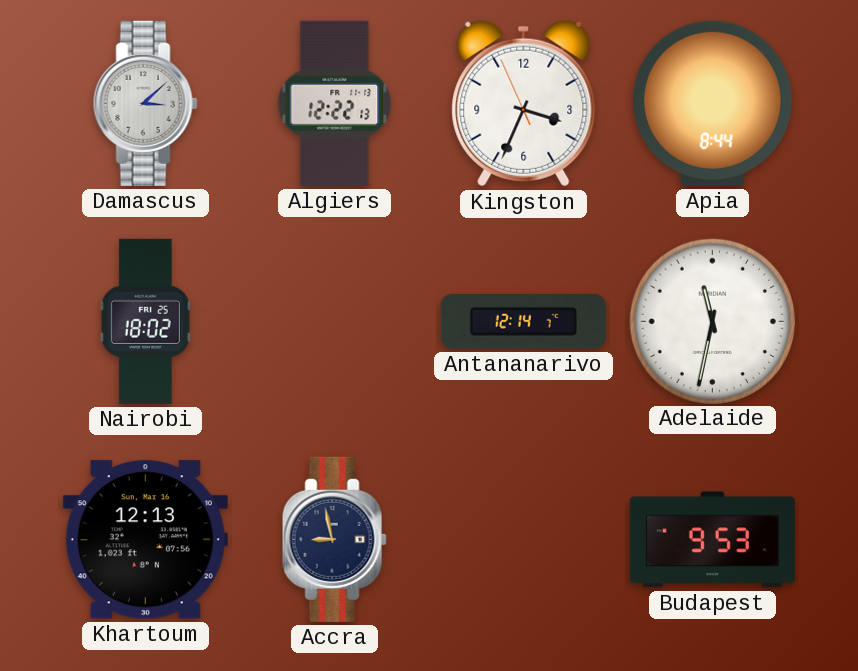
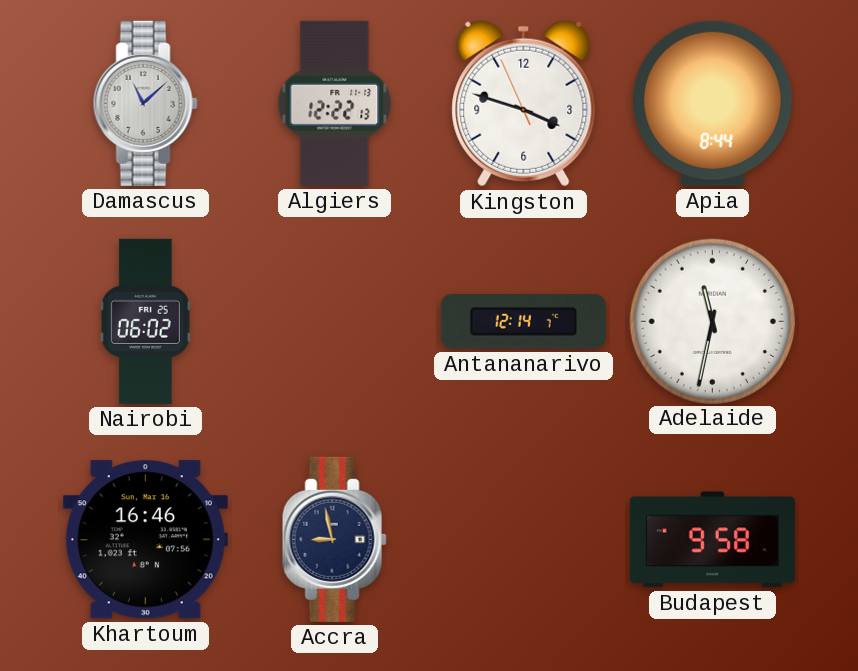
Damascus: 3:08 -> 11:08 (145, 103)
Kingston: 3:33 -> 3:47 (524, 104)
Nairobi: 18:02 -> 06:02 (145, 321)
Khartoum: 12:13 -> 16:46 (145, 540)
Budapest: 9:53 -> 9:58 (712, 540)
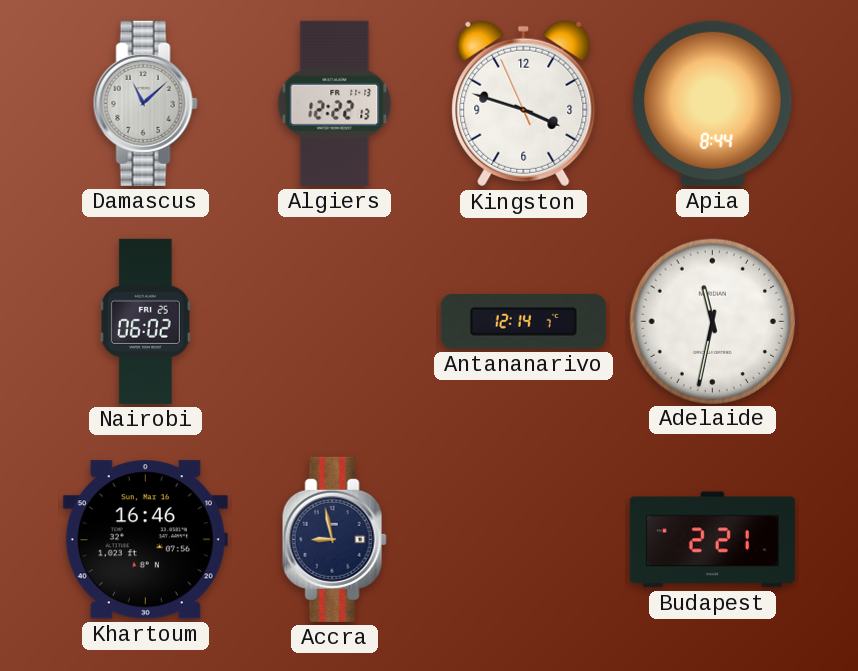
Budapest: 9:58 -> 2:21 (712, 540)
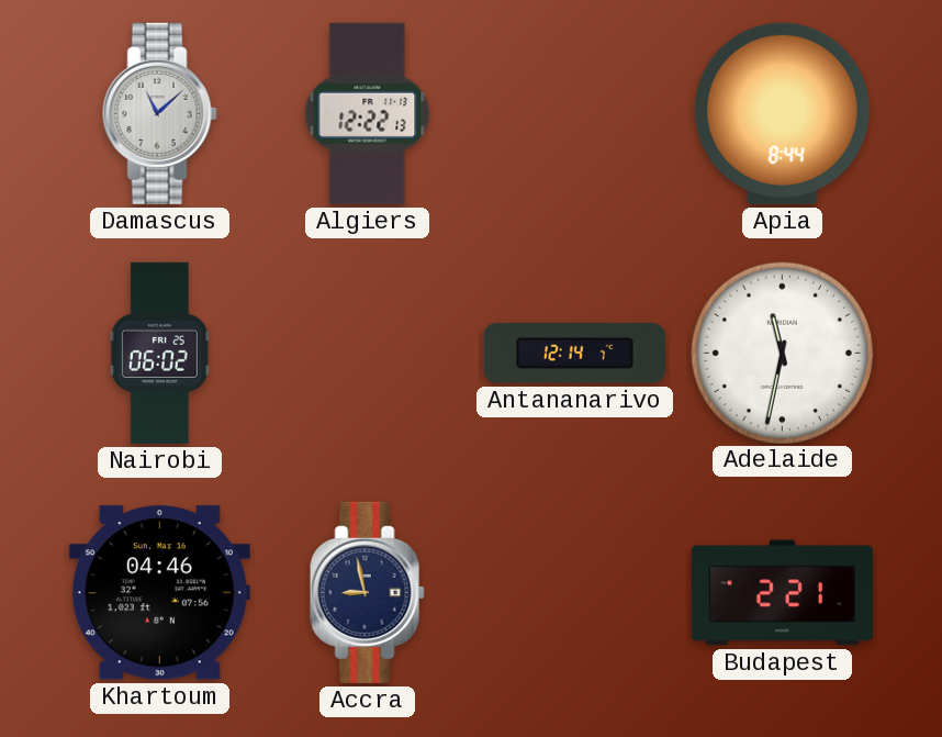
Kingston: 3:47 -> none (524, 104)
Khartoum: 16:46 -> 04:46 (159, 593)
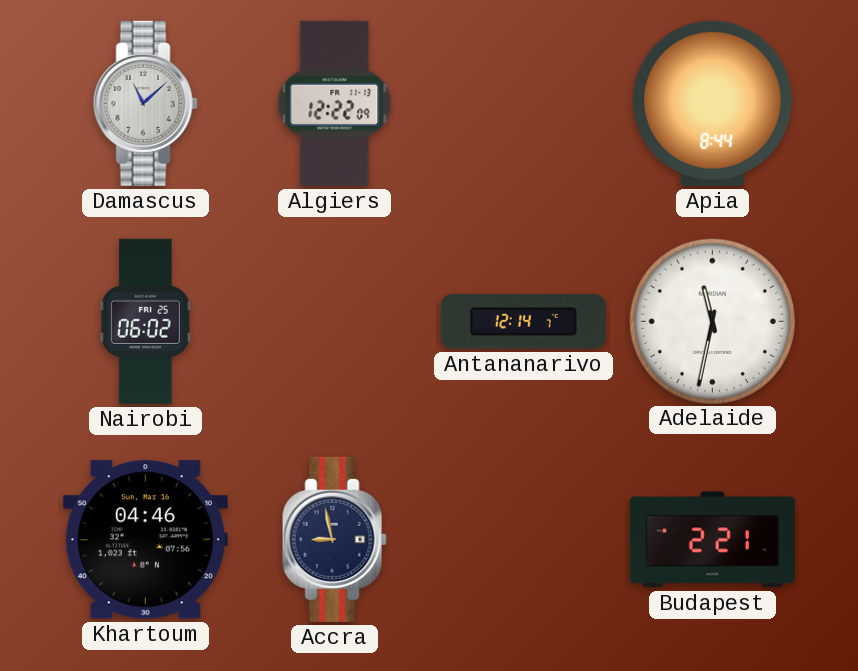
Algiers: 12:22:13 -> 12:22:09 (335, 103)
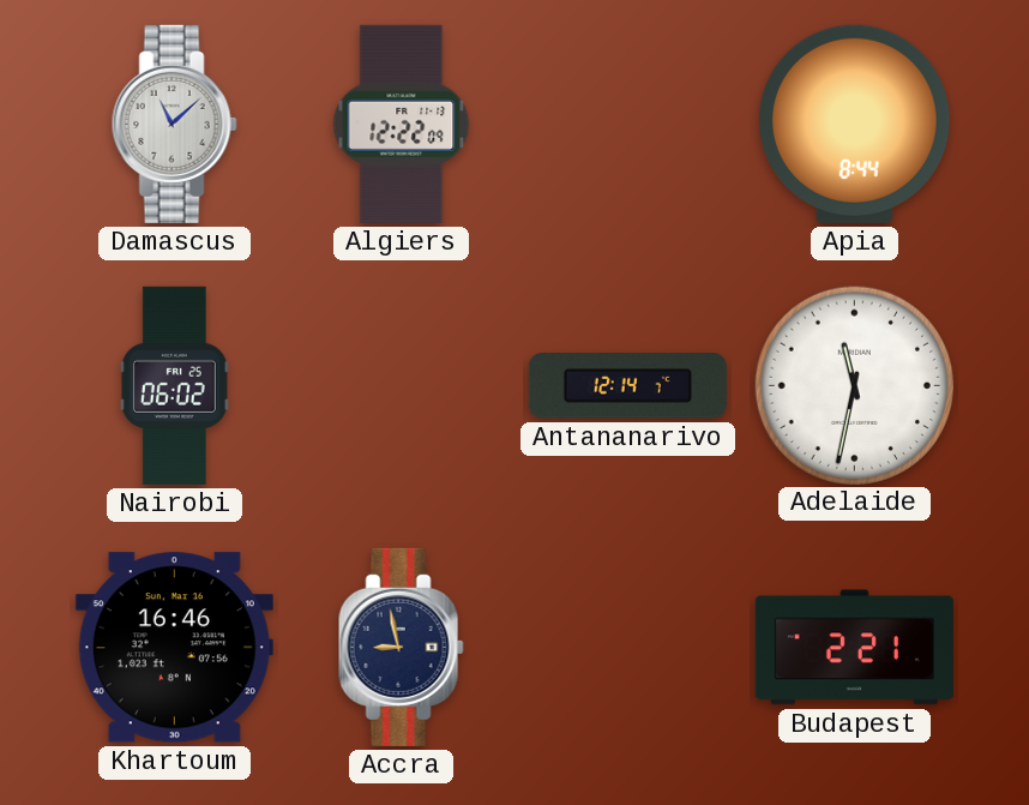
Khartoum: 04:46 -> 16:46 (174, 648)
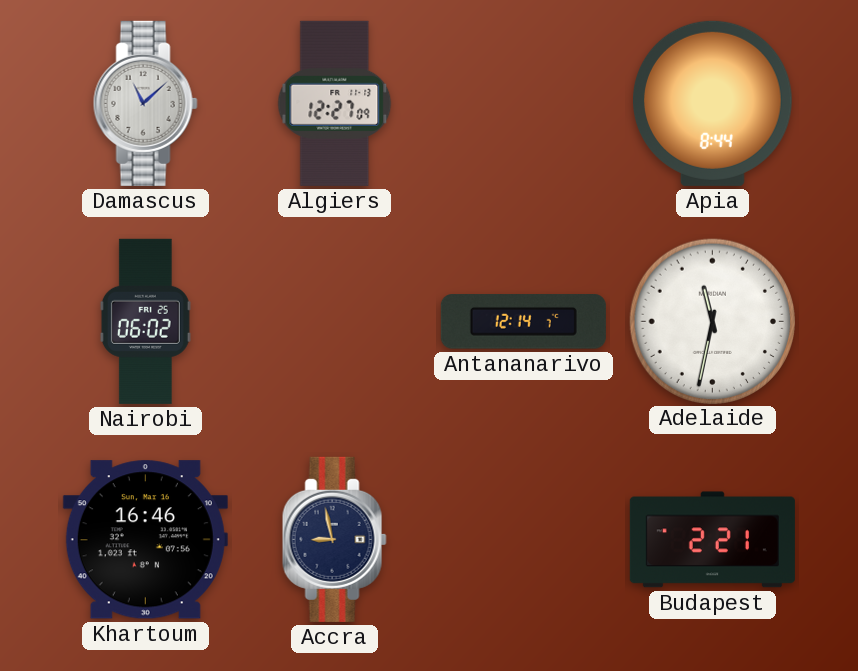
Algiers: 12:22 -> 12:27 (335, 103)
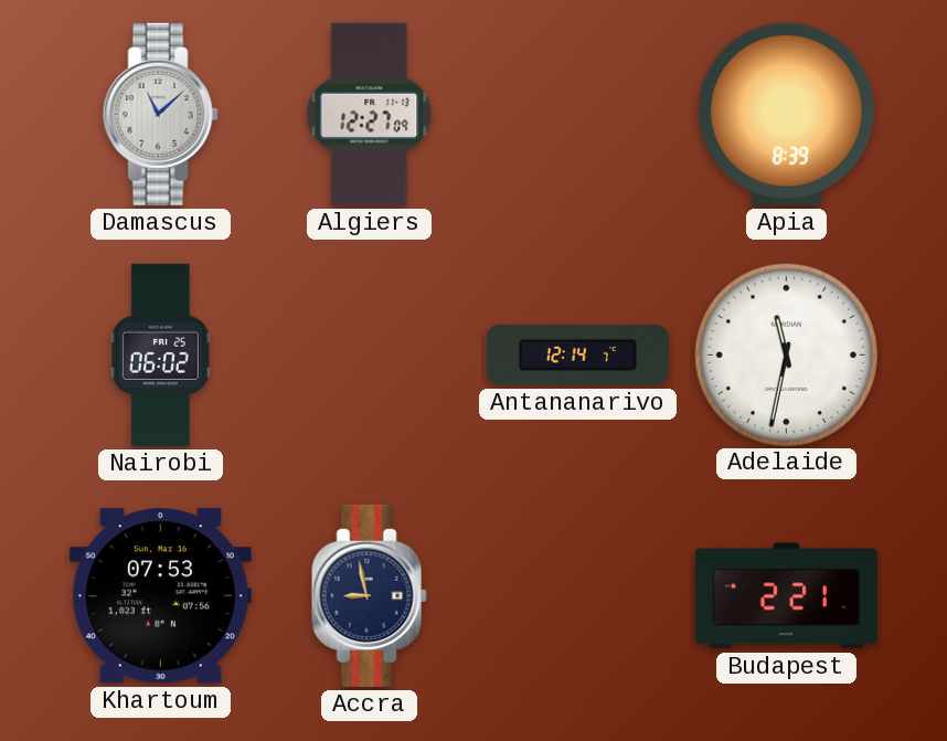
Apia: 8:44 -> 8:39 (787, 114)
Khartoum: 16:46 -> 07:53 (160, 596)
